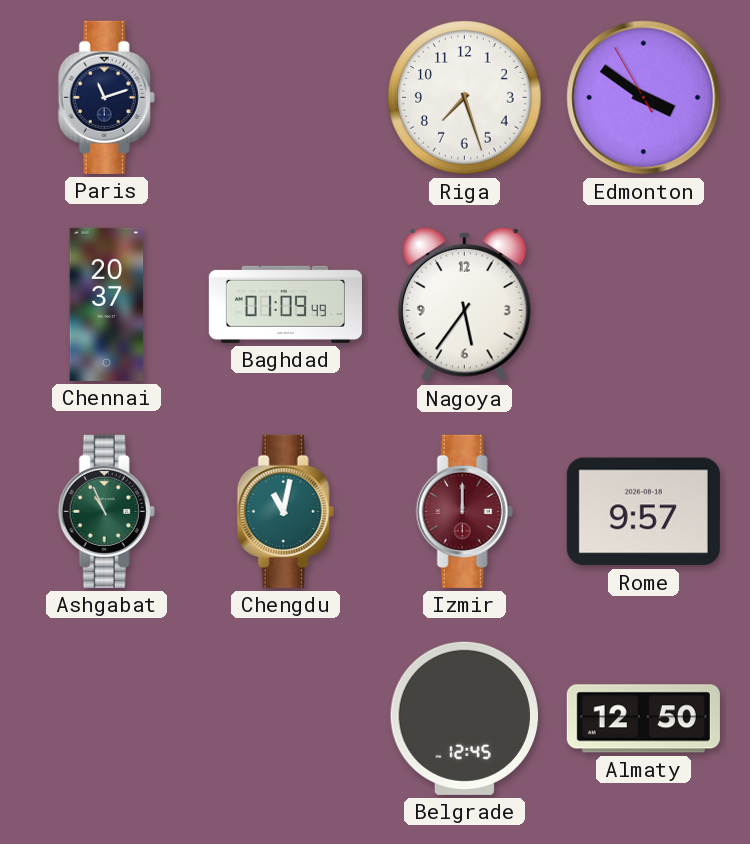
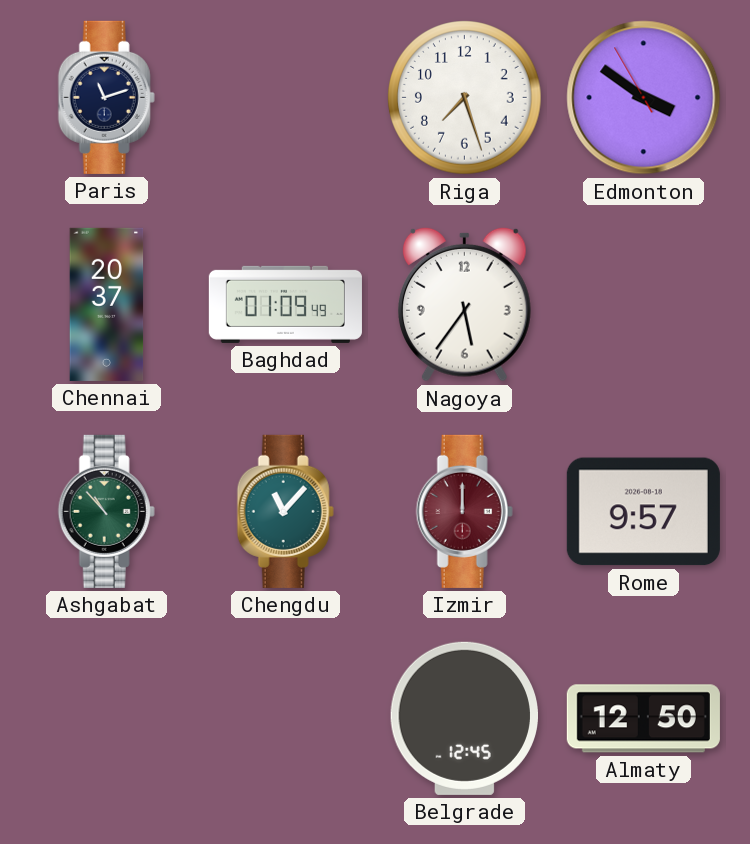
Ashgabat: 10:56 -> 10:53 (106, 511)
Chengdu: 11:02 -> 11:07 (285, 511)
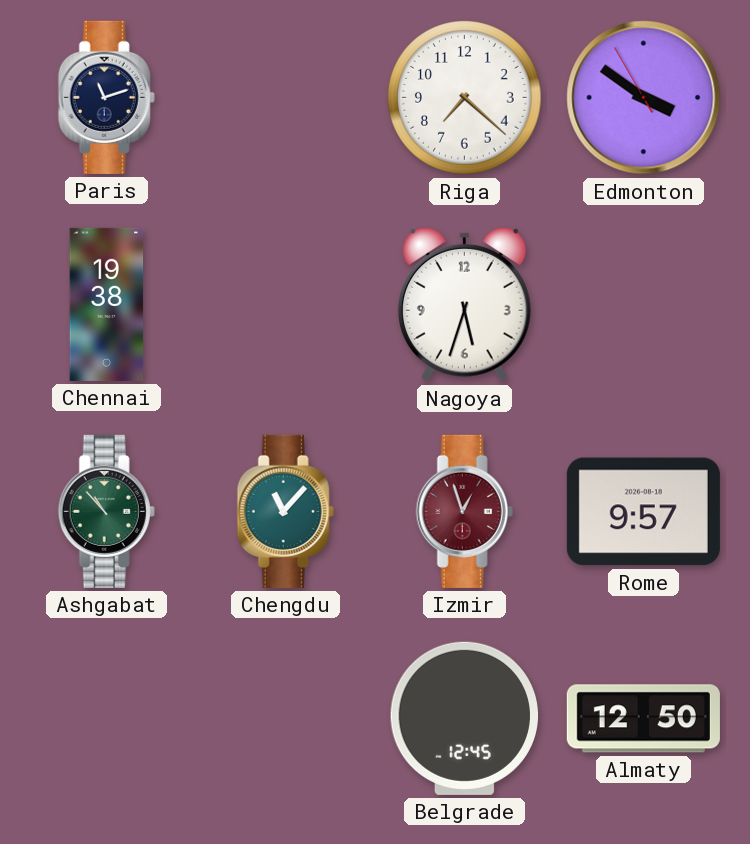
Riga: 7:27 -> 7:22 (465, 98)
Chennai: 20:37 -> 19:38 (107, 304)
Baghdad: 01:09 -> none (285, 304)
Nagoya: 5:36 -> 5:33 (464, 304)
Izmir: 12:00 -> 12:57 (464, 511)
